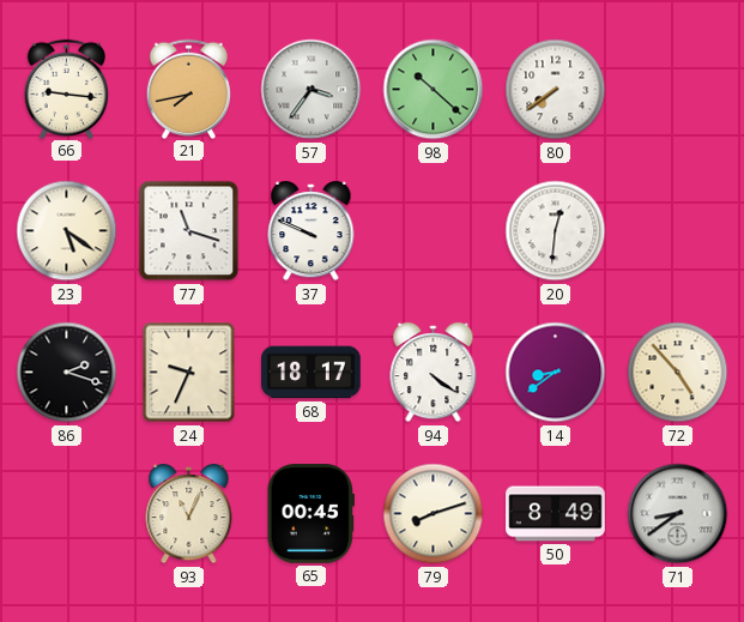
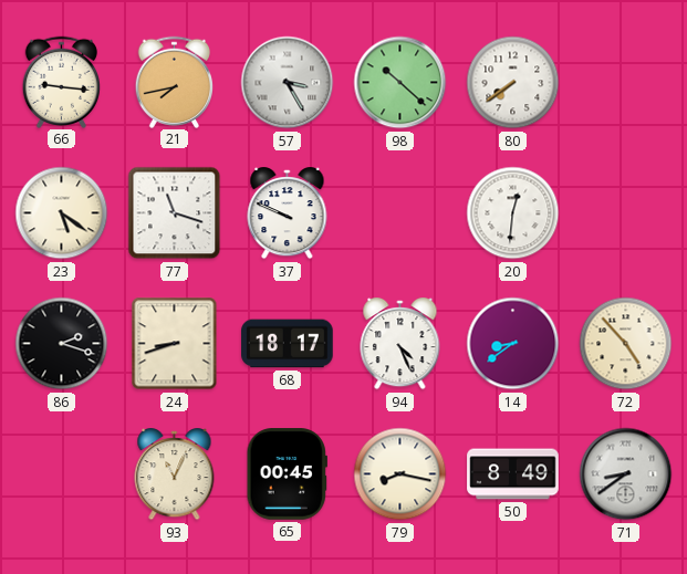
57: 3:36 -> 3:25 (288, 83)
24: 9:34 -> 8:42 (175, 344)
94: 4:21 -> 4:26 (400, 345)
79: 8:12 -> 8:17 (400, 474)
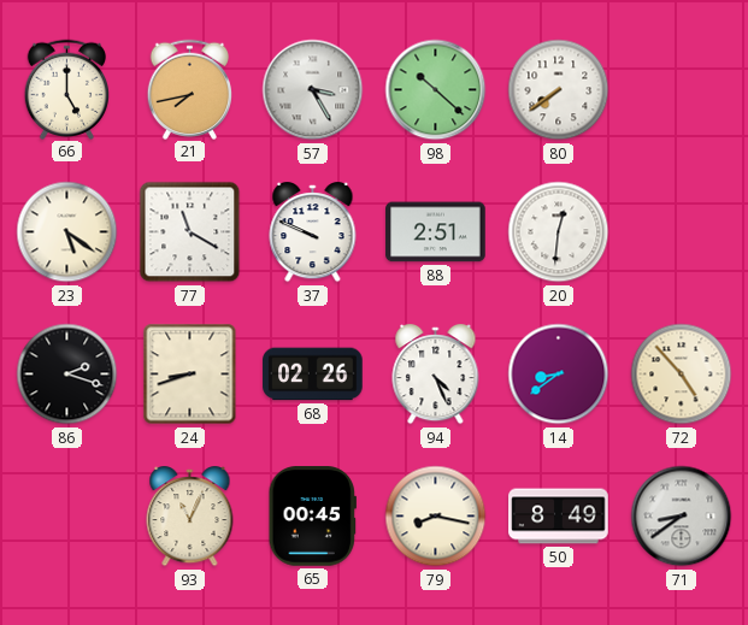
66: 9:16 -> 5:00 (67, 89)
77: 11:18 -> 11:20 (190, 232)
88: none -> 2:51 (436, 232)
68: 18:17 -> 02:26 (313, 375)
